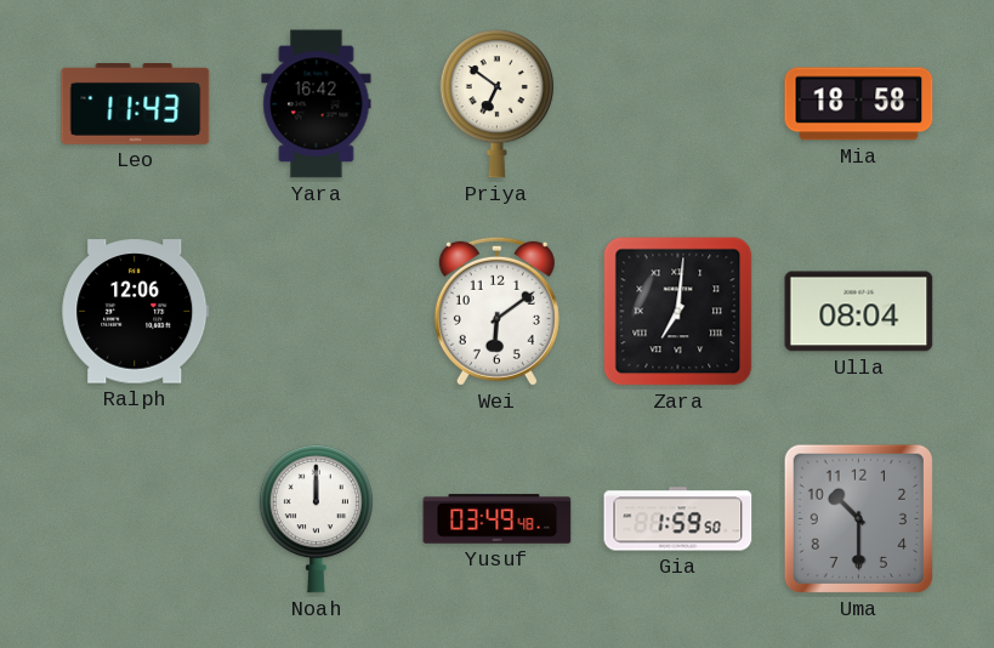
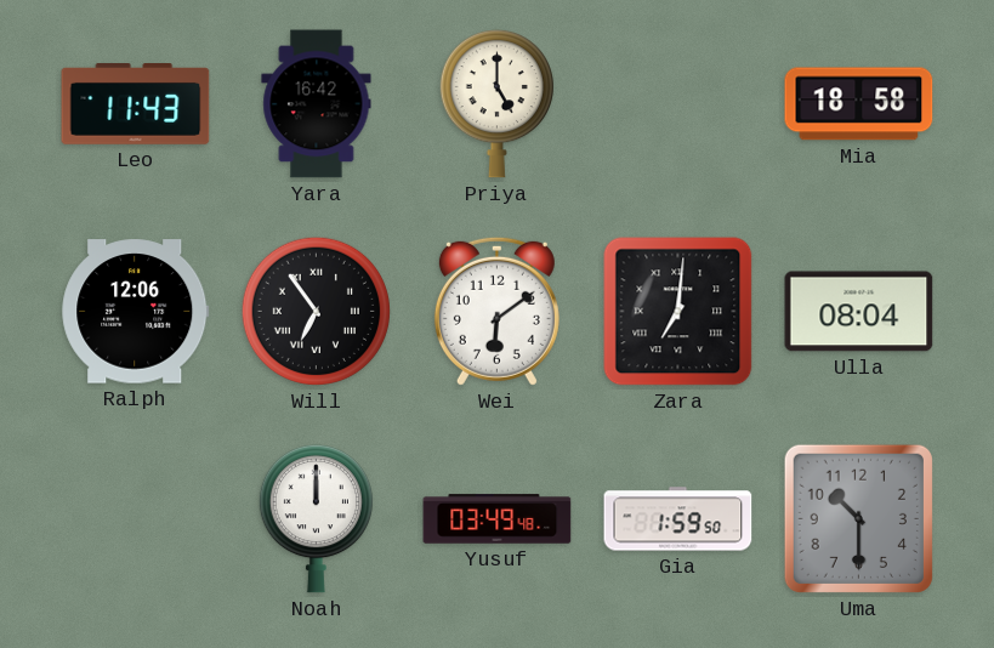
Priya: 6:51 -> 5:00 (496, 104)
Will: none -> 6:54 (316, 311)
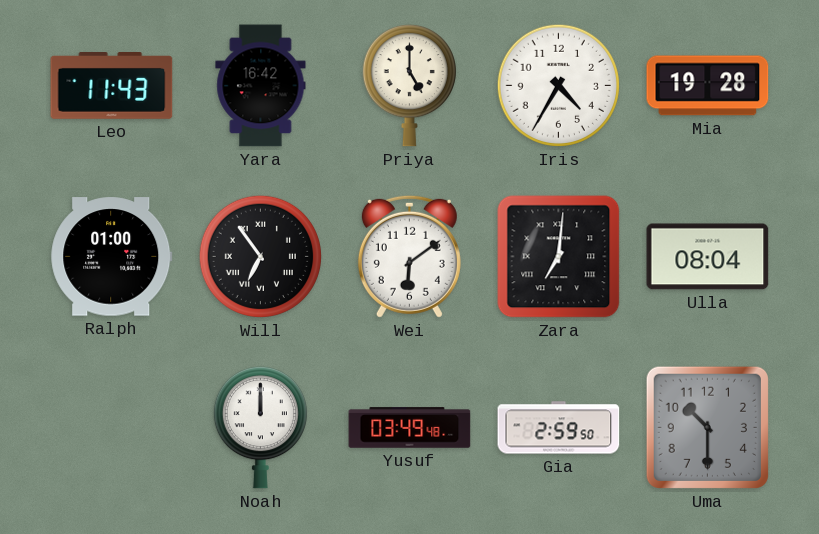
Iris: none -> 4:35 (558, 85)
Mia: 18:58 -> 19:28 (708, 86)
Ralph: 12:06 -> 01:00 (112, 257)
Gia: 1:59 -> 2:59 (559, 428)
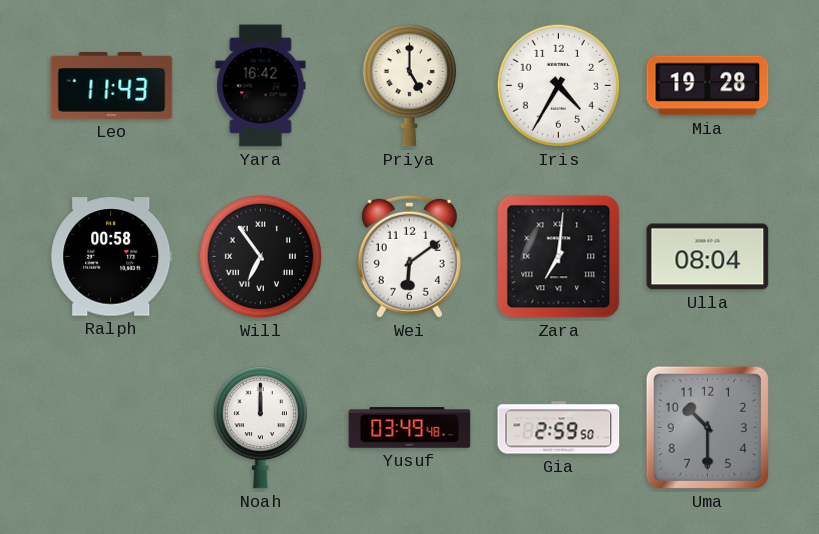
Ralph: 01:00 -> 00:58 (112, 257)
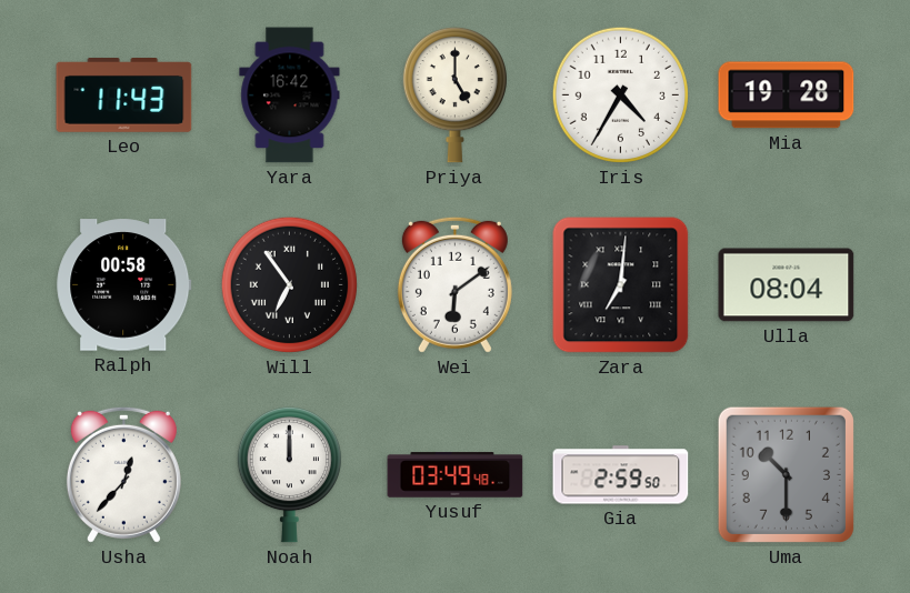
Usha: none -> 12:37 (123, 474)
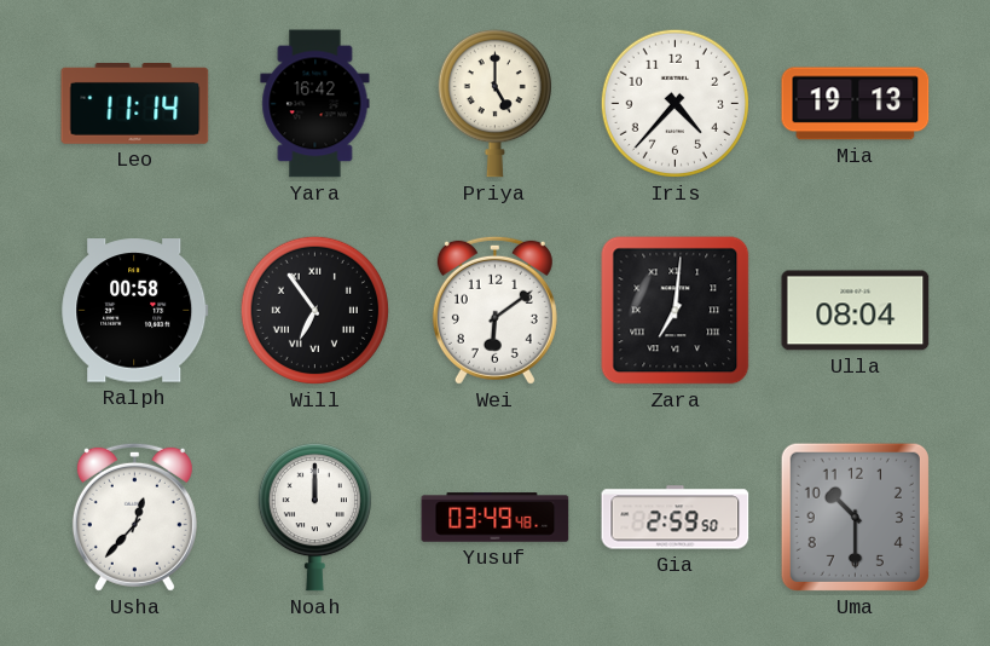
Leo: 11:43 -> 11:14 (135, 104)
Iris: 4:35 -> 4:37 (675, 103)
Mia: 19:28 -> 19:13 (856, 104)
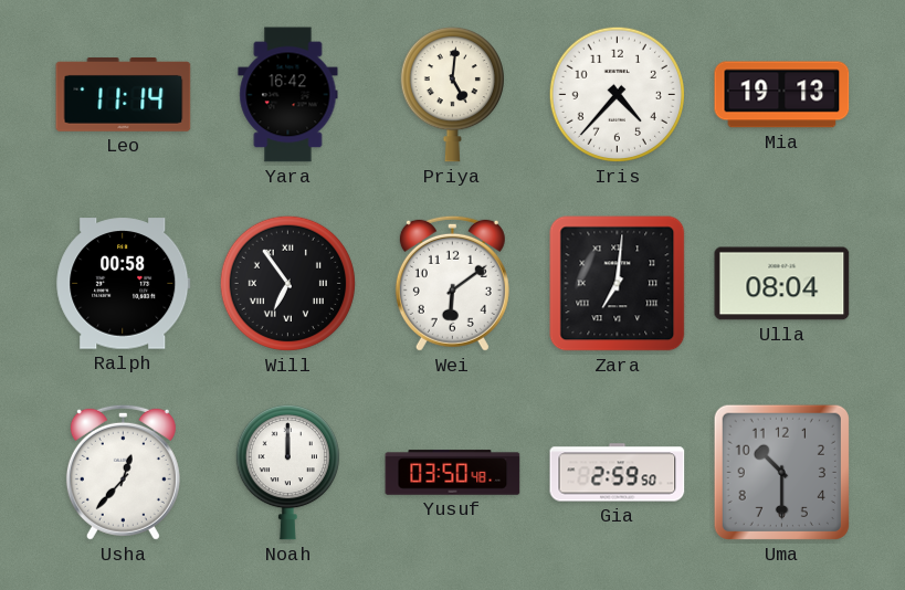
Priya: 5:00 -> 5:01 (452, 95)
Yusuf: 03:49 -> 03:50 (453, 473)
